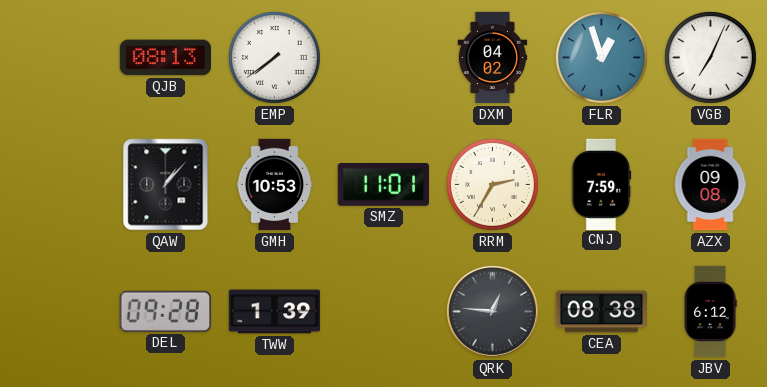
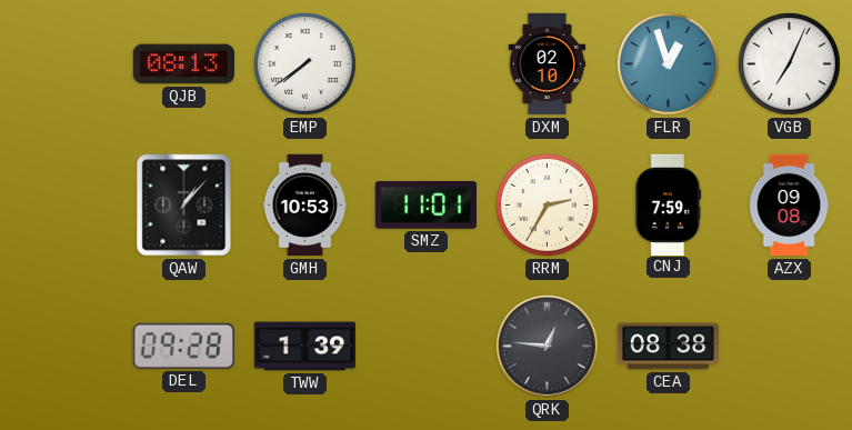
DXM: 04:02 -> 02:10 (548, 64)
JBV: 6:12 -> none (710, 312)
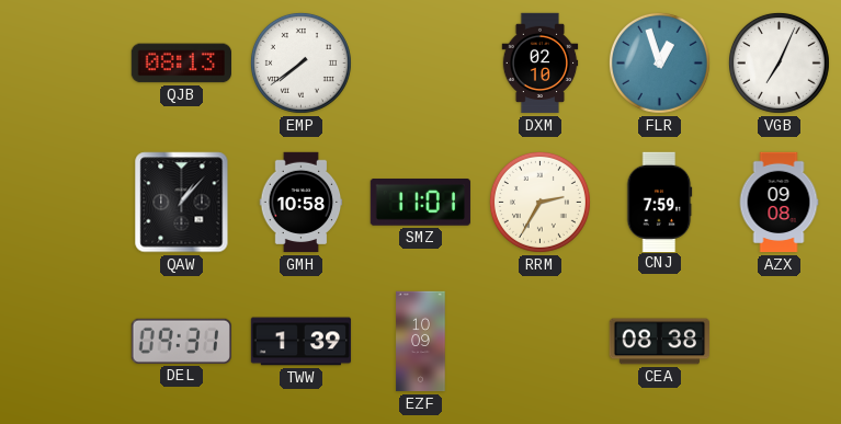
GMH: 10:53 -> 10:58 (302, 203)
DEL: 09:28 -> 09:31 (181, 341)
EZF: none -> 10:09 (421, 342)
QRK: 12:46 -> none (547, 346)
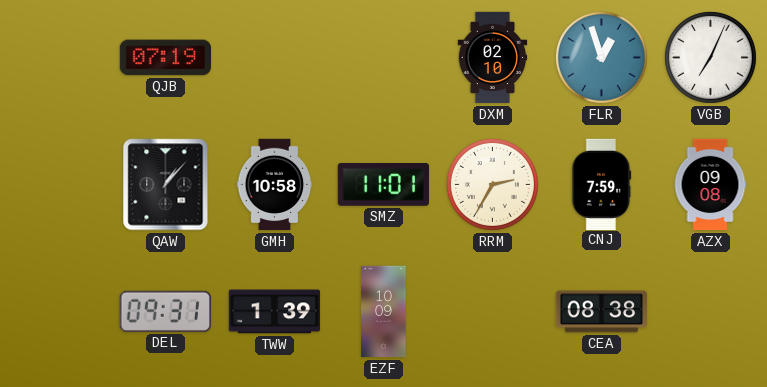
QJB: 08:13 -> 07:19 (165, 58)
EMP: 7:39 -> none (300, 62)
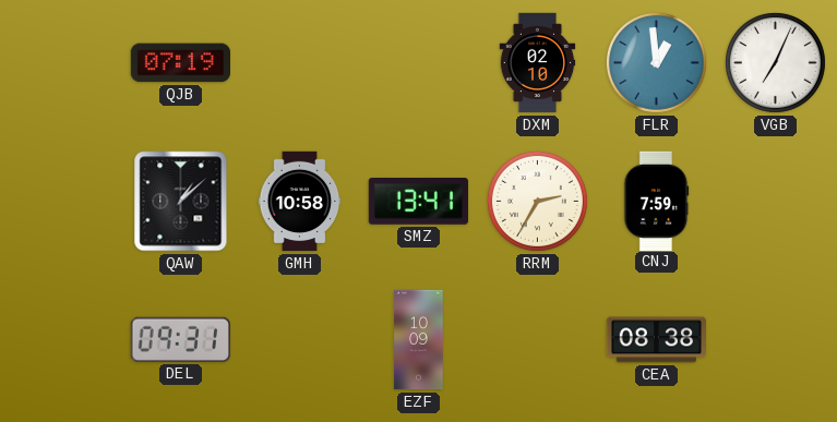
FLR: 12:57 -> 12:59 (656, 62)
QAW: 1:07 -> 1:08 (181, 202)
SMZ: 11:01 -> 13:41 (418, 202)
AZX: 09:08 -> none (710, 185)
TWW: 1:39 -> none (275, 312)
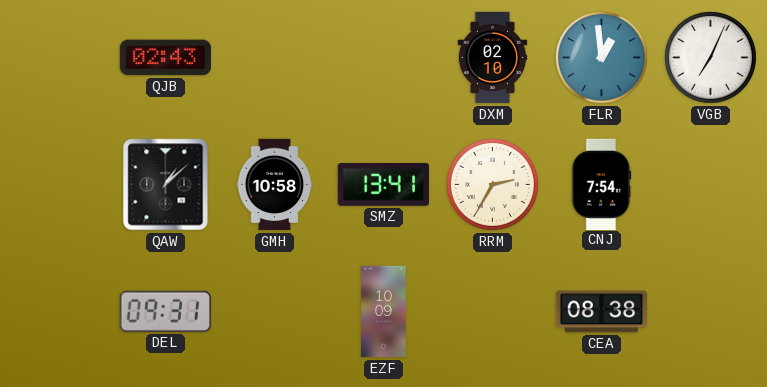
QJB: 07:19 -> 02:43 (165, 58)
CNJ: 7:59 -> 7:54 (601, 184)
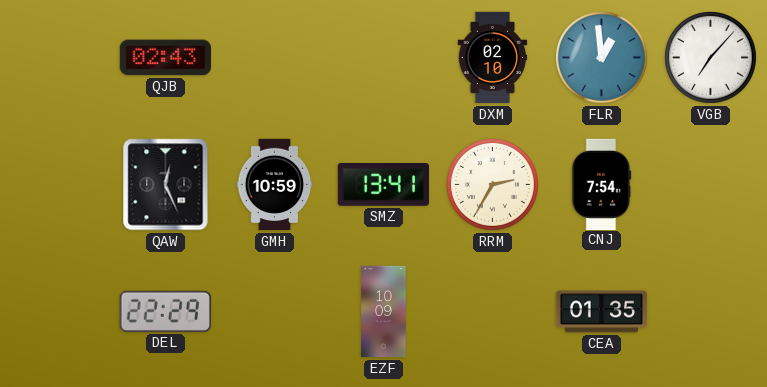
VGB: 7:04 -> 7:07 (710, 57)
QAW: 1:08 -> 12:26 (166, 185)
GMH: 10:58 -> 10:59 (275, 185)
DEL: 09:31 -> 22:29 (165, 311)
CEA: 08:38 -> 01:35 (602, 312)
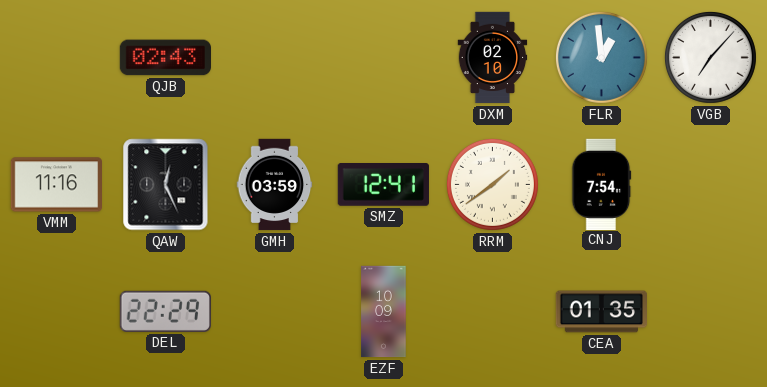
VMM: none -> 11:16 (56, 185)
GMH: 10:59 -> 03:59 (275, 185)
SMZ: 13:41 -> 12:41 (383, 185)
RRM: 2:35 -> 1:39 (492, 184)
